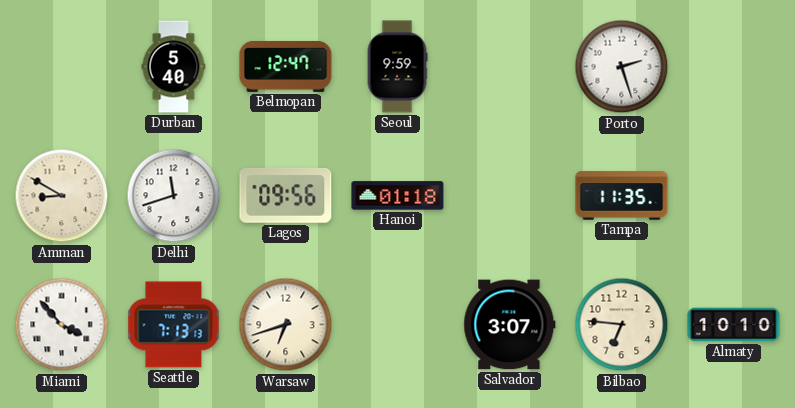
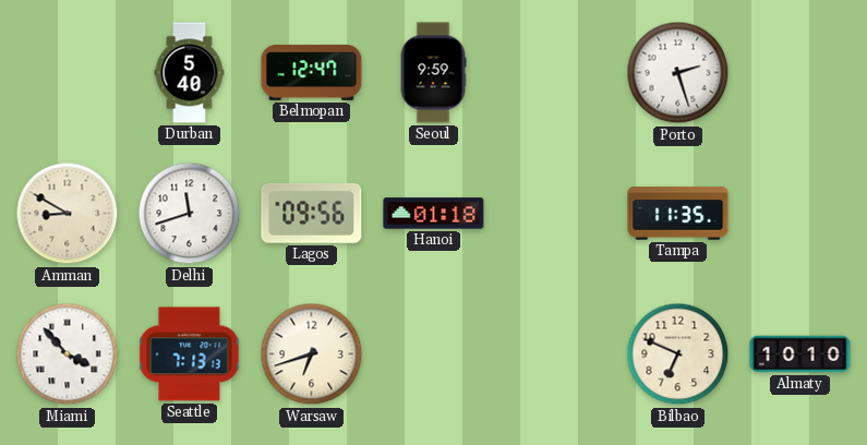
Salvador: 3:07 -> none (510, 325)
Bilbao: 6:46 -> 6:49 (678, 354)
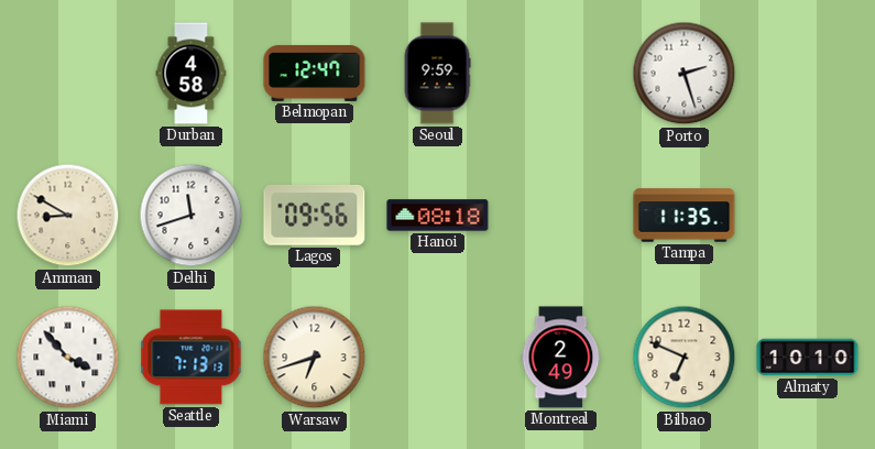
Durban: 5:40 -> 4:58 (192, 74)
Hanoi: 01:18 -> 08:18 (438, 216)
Montreal: none -> 2:49 (561, 358)
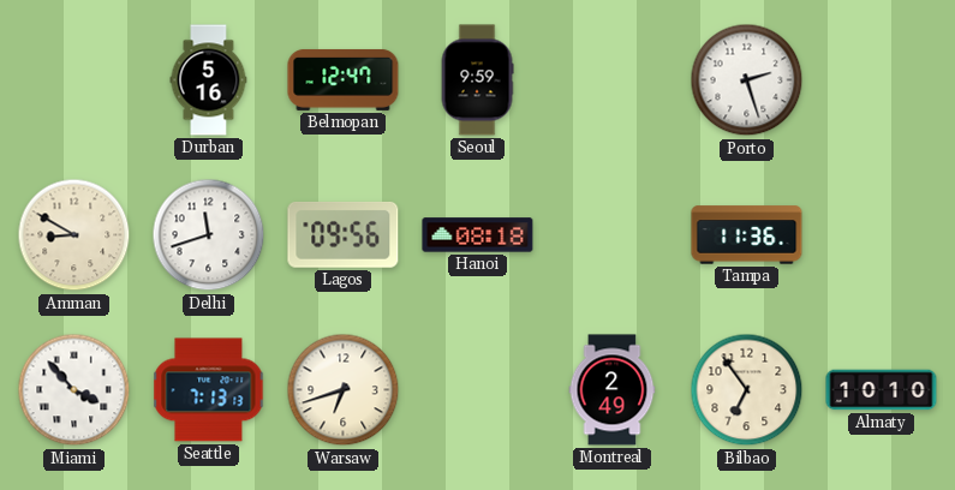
Durban: 4:58 -> 5:16 (209, 80)
Tampa: 11:35 -> 11:36 (747, 235)
Bilbao: 6:49 -> 6:54 (747, 390)
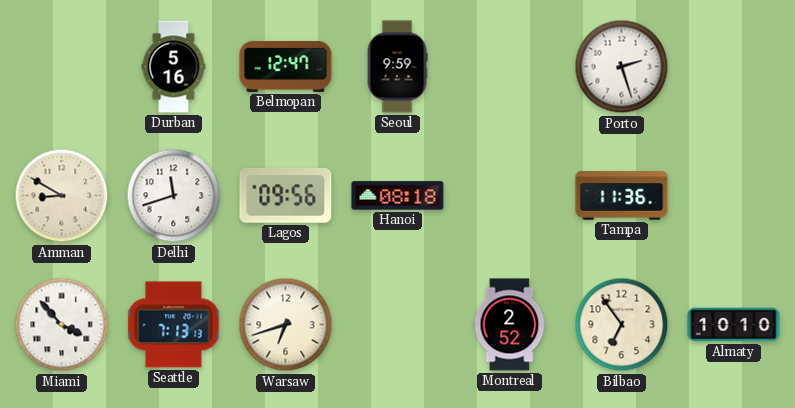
Montreal: 2:49 -> 2:52 (510, 325)
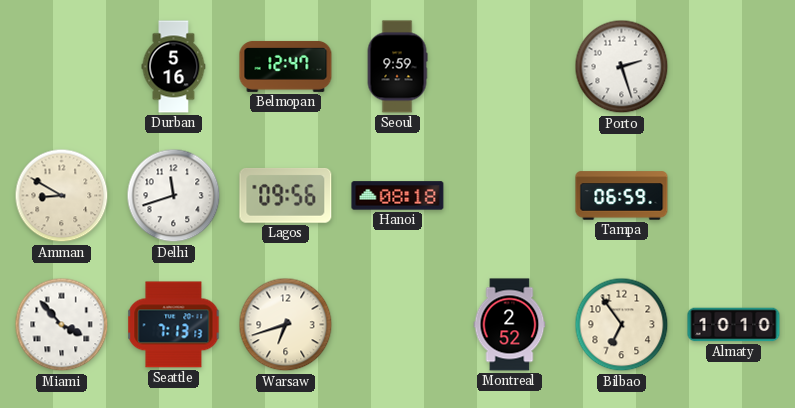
Tampa: 11:36 -> 06:59 (622, 196)
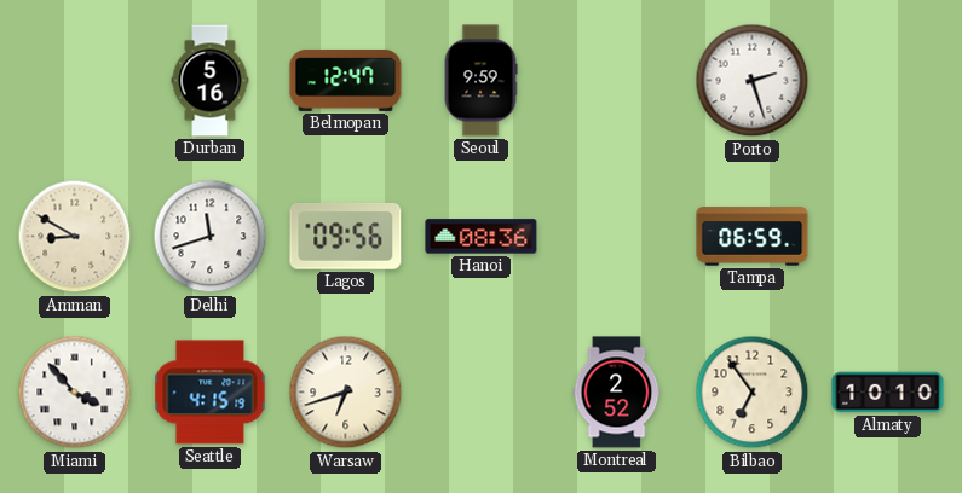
Hanoi: 08:18 -> 08:36 (482, 237)
Seattle: 7:13 -> 4:15 (211, 393)
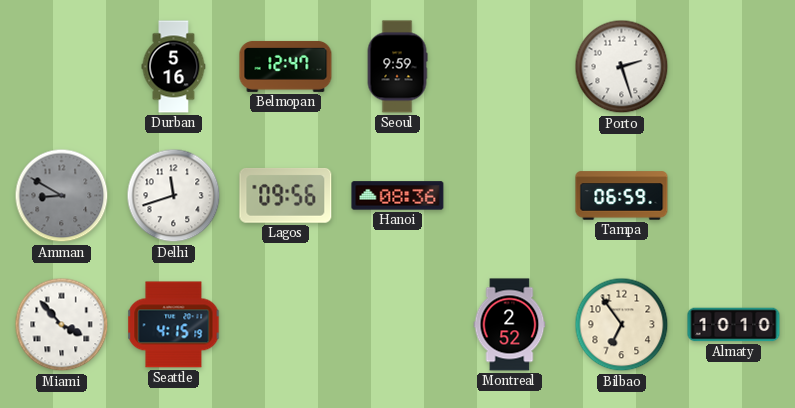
Amman dial: cream -> grey (62, 196)
Warsaw: 6:42 -> none (346, 393)
